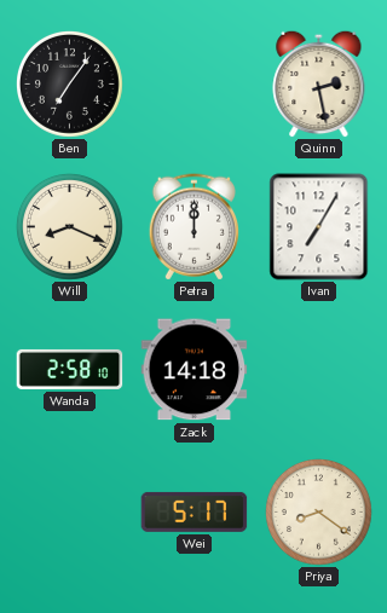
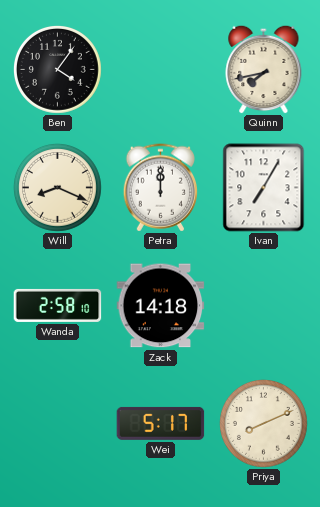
Ben: 7:06 -> 4:06 (58, 70)
Quinn: 2:28 -> 7:43 (264, 69)
Priya: 8:21 -> 8:11 (264, 424)
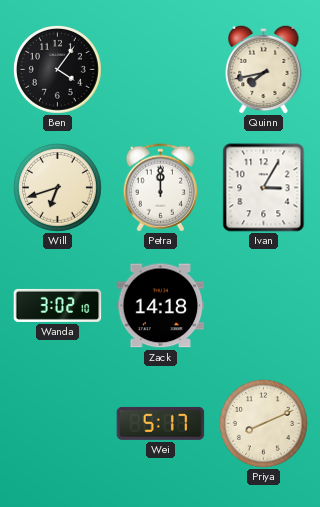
Will: 8:19 -> 6:42 (58, 188)
Ivan: 7:05 -> 3:05 (264, 188)
Wanda: 2:58 -> 3:02 (58, 305)
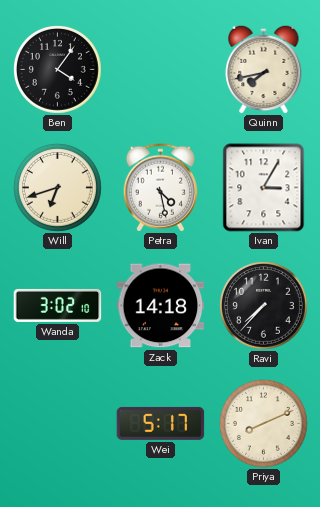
Petra: 12:00 -> 4:28 (160, 188)
Ravi: none -> 7:37 (264, 306)
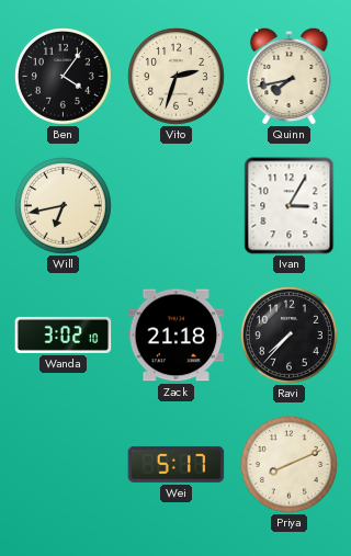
Vito: none -> 2:33 (177, 77)
Will: 6:42 -> 6:43 (64, 206)
Petra: 4:28 -> none (160, 188)
Zack: 14:18 -> 21:18 (177, 336)
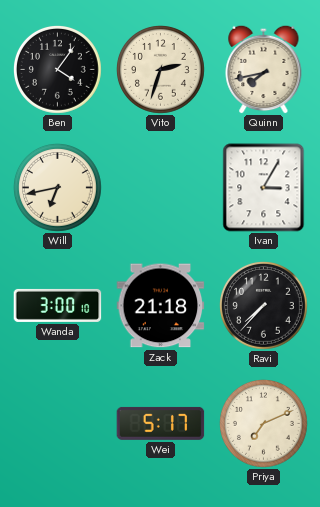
Wanda: 3:02 -> 3:00 (58, 305)
Priya: 8:11 -> 7:11 (264, 424)
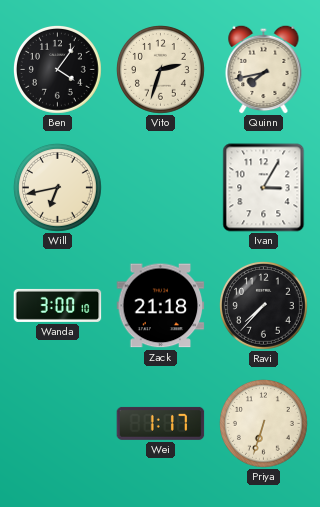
Wei: 5:17 -> 1:17 (161, 423)
Priya: 7:11 -> 6:33 (264, 424)
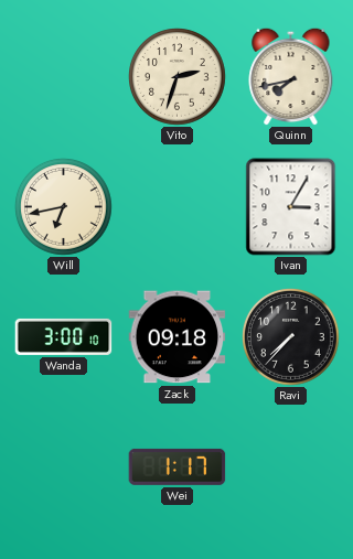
Ben: 4:06 -> none (58, 70)
Zack: 21:18 -> 09:18 (178, 337)
Priya: 6:33 -> none (264, 424)
